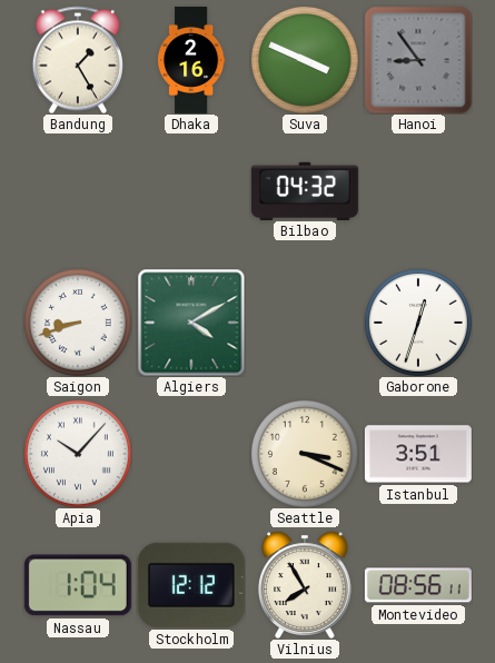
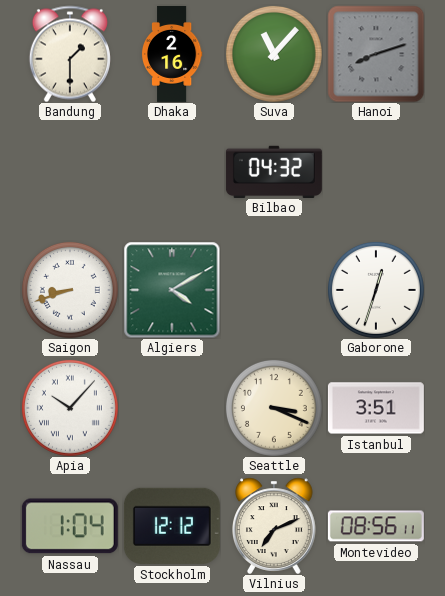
Bandung: 1:25 -> 1:30 (70, 54)
Suva: 3:49 -> 11:07 (274, 54)
Hanoi: 8:54 -> 8:12 (376, 54)
Vilnius: 7:55 -> 7:11 (275, 526)
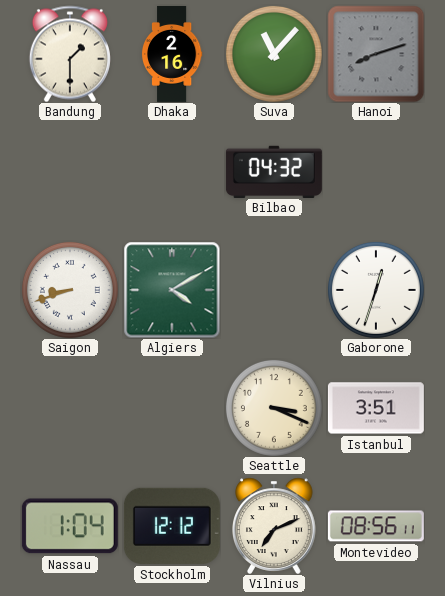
Apia: 10:07 -> none (70, 408)
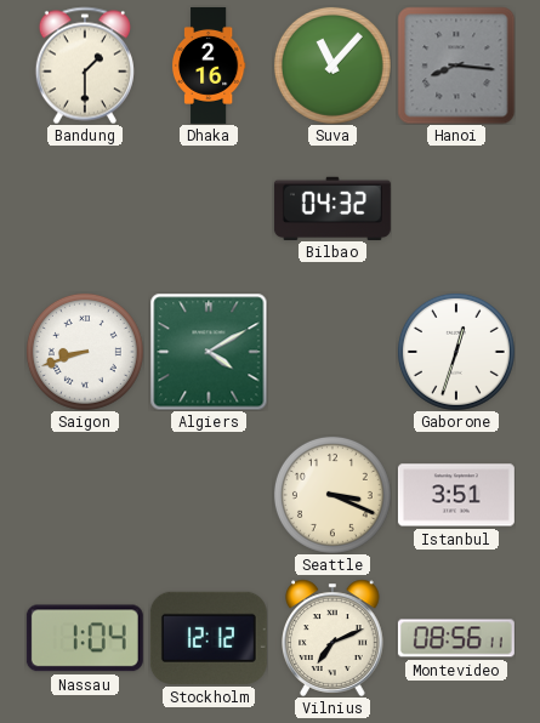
Hanoi: 8:12 -> 8:16 (456, 66)
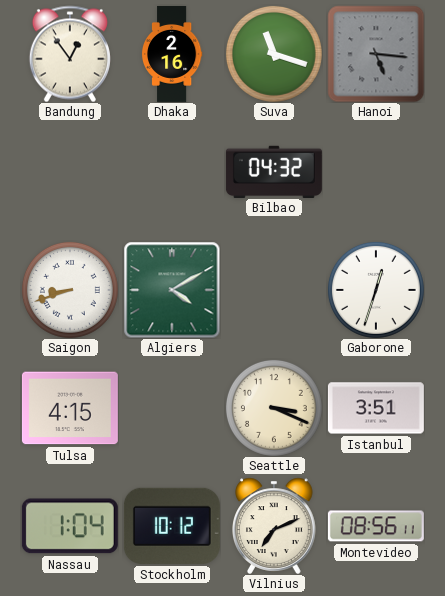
Bandung: 1:30 -> 12:54 (70, 54)
Suva: 11:07 -> 11:18 (274, 54)
Hanoi: 8:16 -> 5:16 (376, 54)
Tulsa: none -> 4:15 (70, 408)
Stockholm: 12:12 -> 10:12 (172, 526)
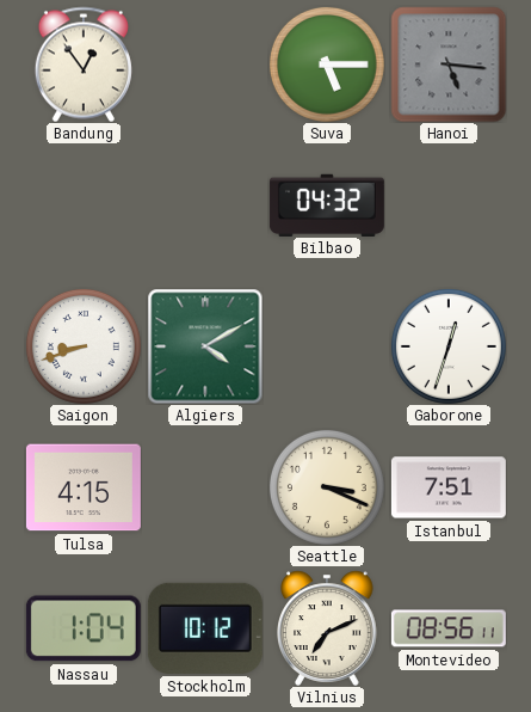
Dhaka: 2:16 -> none (172, 54)
Suva: 11:18 -> 5:15 (327, 65)
Istanbul: 3:51 -> 7:51 (449, 487)
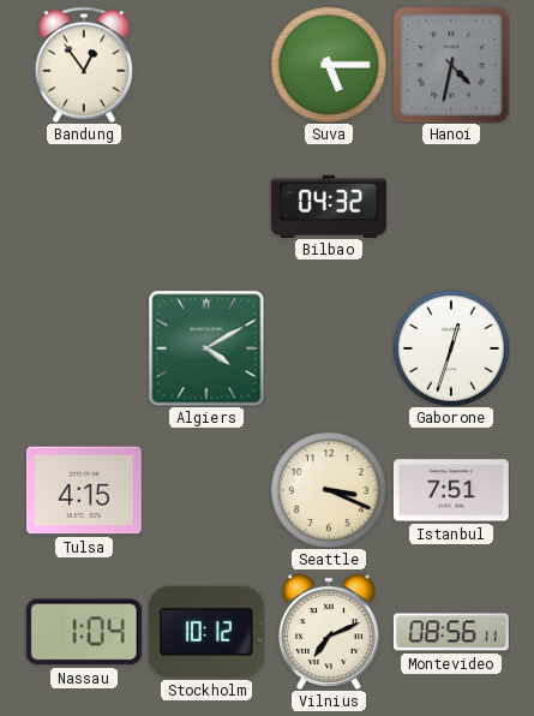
Hanoi: 5:16 -> 4:32 (451, 65)
Saigon: 8:42 -> none (84, 346)
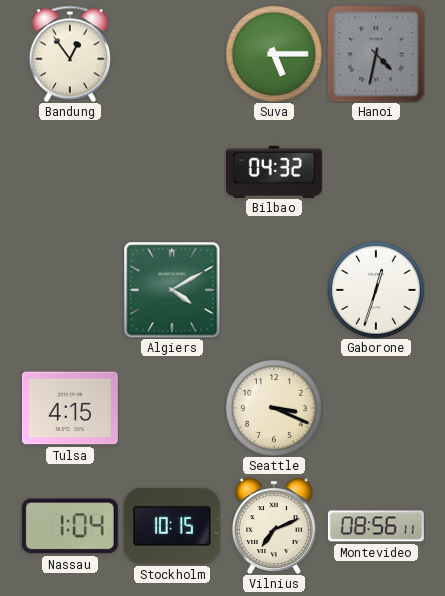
Istanbul: 7:51 -> none (451, 490)
Stockholm: 10:12 -> 10:15 (172, 526)
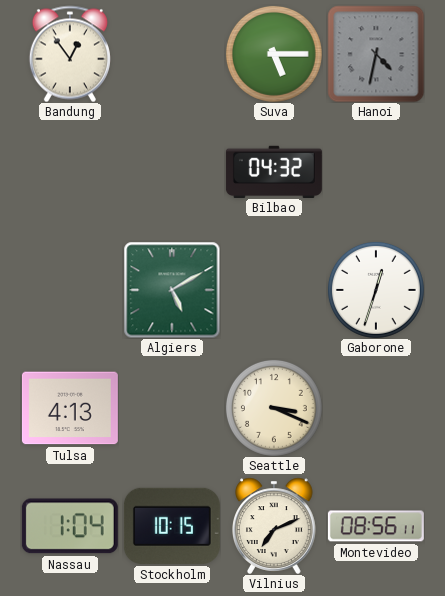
Algiers: 4:10 -> 5:10 (172, 290)
Tulsa: 4:15 -> 4:13 (70, 408)
